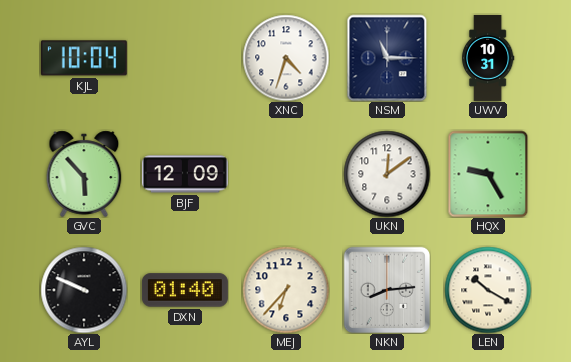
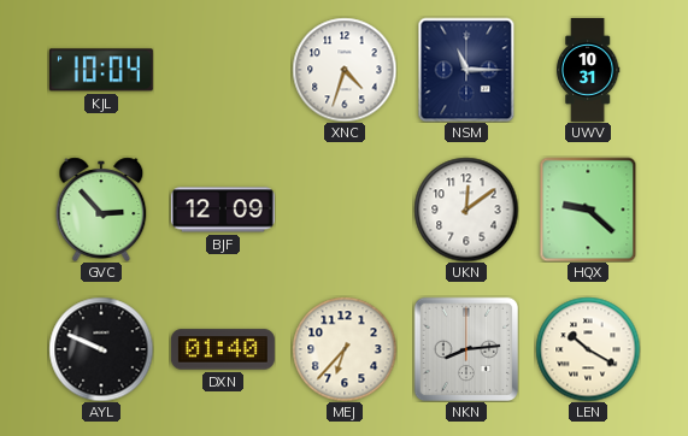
GVC: 5:53 -> 2:53 (101, 210)
HQX: 9:25 -> 9:22 (588, 210)
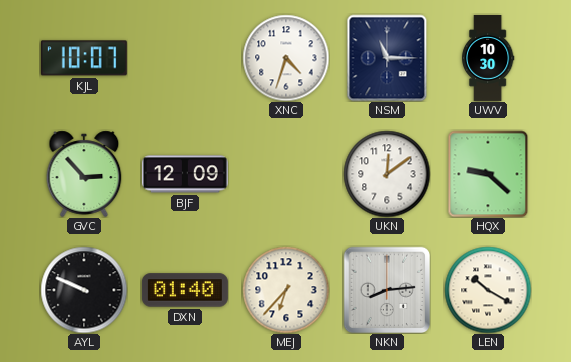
KJL: 10:04 -> 10:07 (84, 58)
UWV: 10:31 -> 10:30 (488, 58)
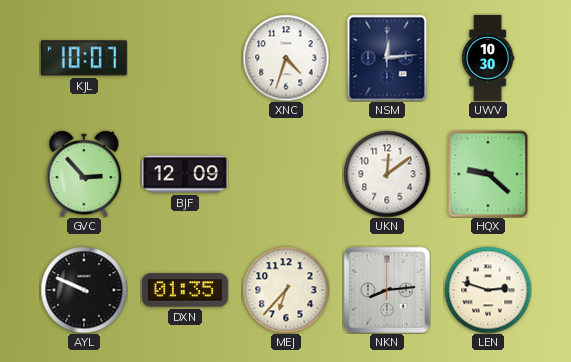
NSM: 11:15 -> 12:14 (387, 58)
DXN: 01:40 -> 01:35 (185, 290)
LEN: 10:20 -> 2:48 (488, 290)
